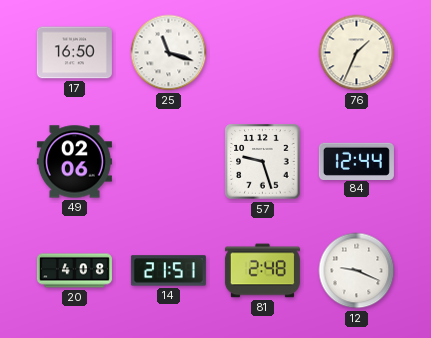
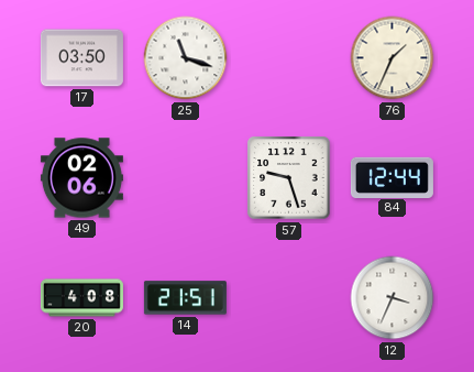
17: 16:50 -> 03:50 (81, 58)
81: 2:48 -> none (262, 271)
12: 9:19 -> 3:34 (393, 298)
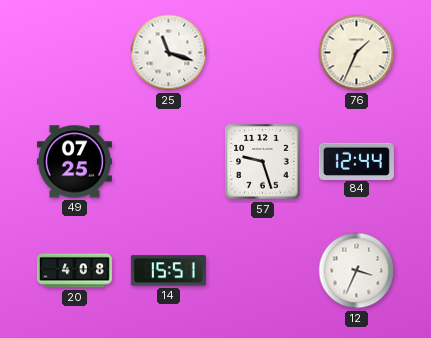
17: 03:50 -> none (81, 58)
49: 02:06 -> 07:25 (74, 162)
14: 21:51 -> 15:51 (168, 271)
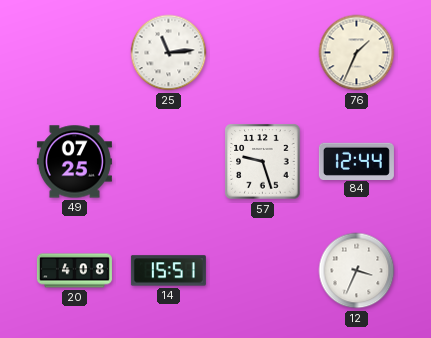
25: 11:18 -> 11:14 (169, 53)
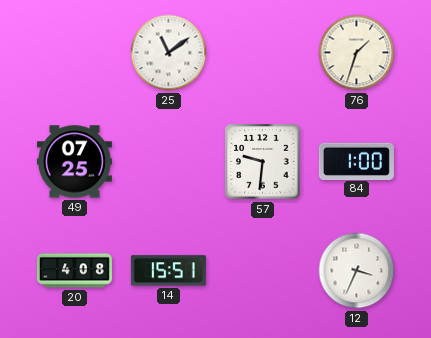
25: 11:14 -> 11:09 (169, 53)
76: 1:34 -> 1:33 (357, 53)
57: 9:27 -> 9:31 (263, 162)
84: 12:44 -> 1:00 (356, 161)
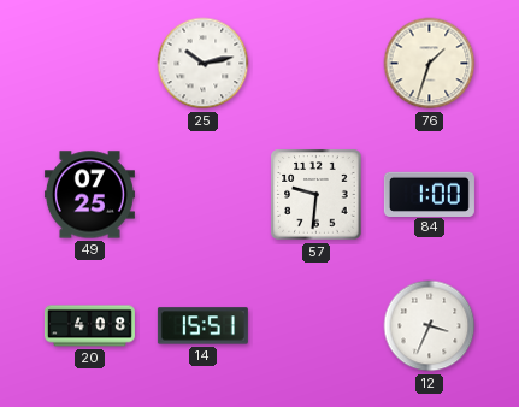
25: 11:09 -> 10:13 (204, 64)
